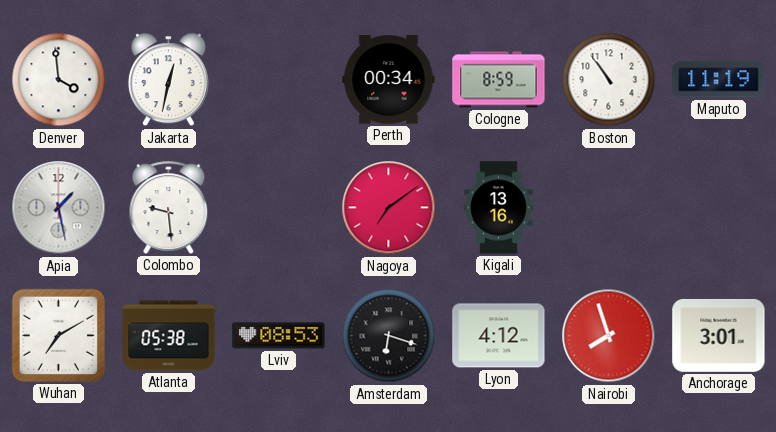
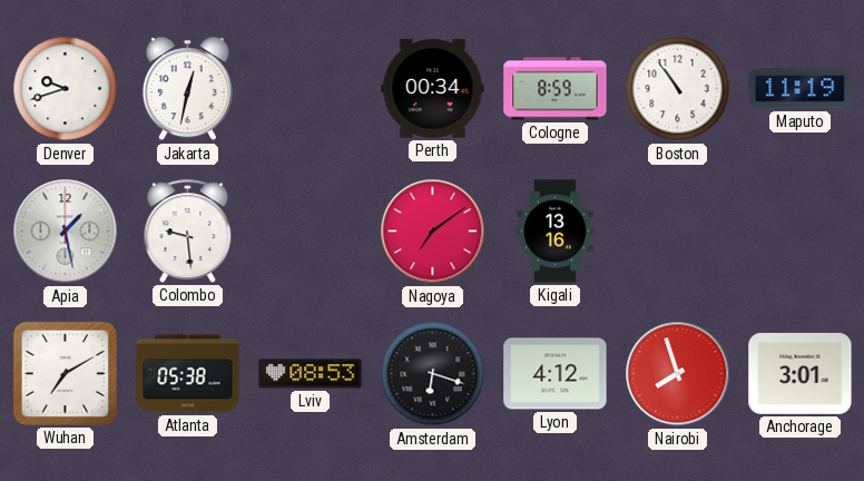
Denver: 3:59 -> 9:42 (66, 89)
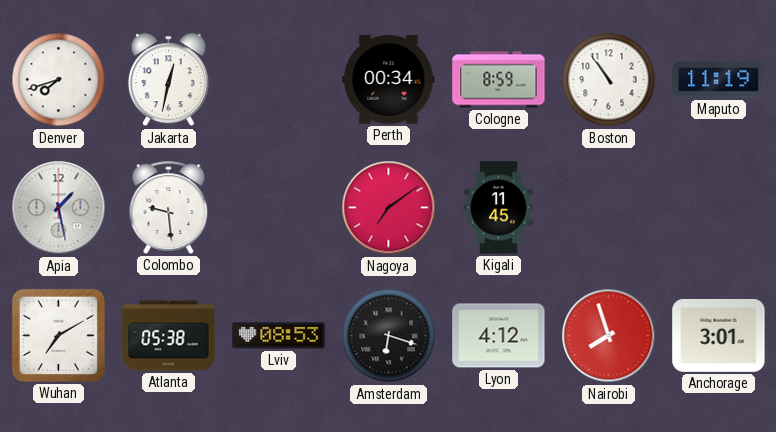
Denver: 9:42 -> 7:42 (59, 80)
Kigali: 13:16 -> 11:45 (499, 208)
